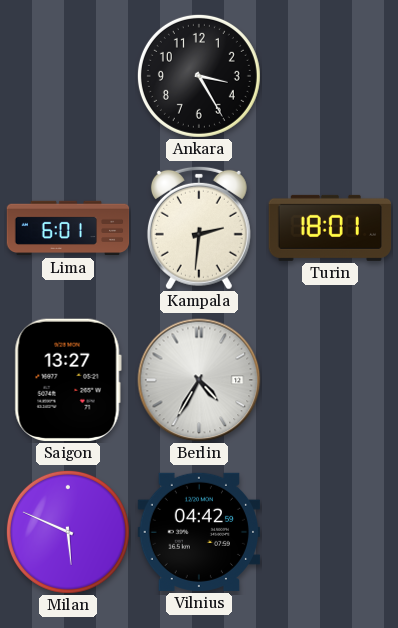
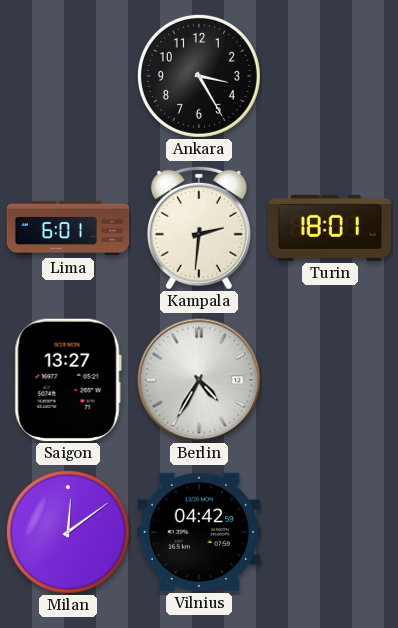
Milan: 5:49 -> 12:09 (68, 532)
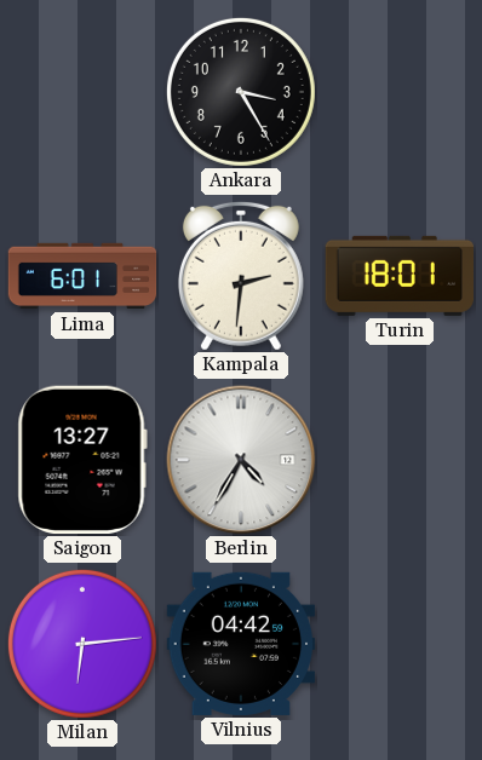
Milan: 12:09 -> 6:14 (82, 644)
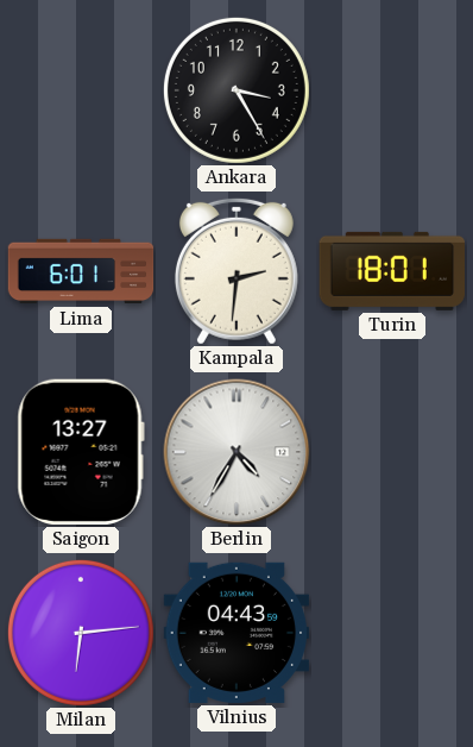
Vilnius: 04:42 -> 04:43 (236, 633)
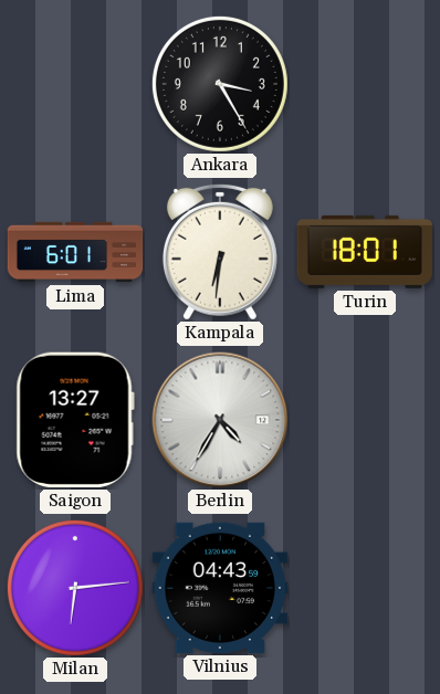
Kampala: 2:31 -> 6:31 (220, 252)
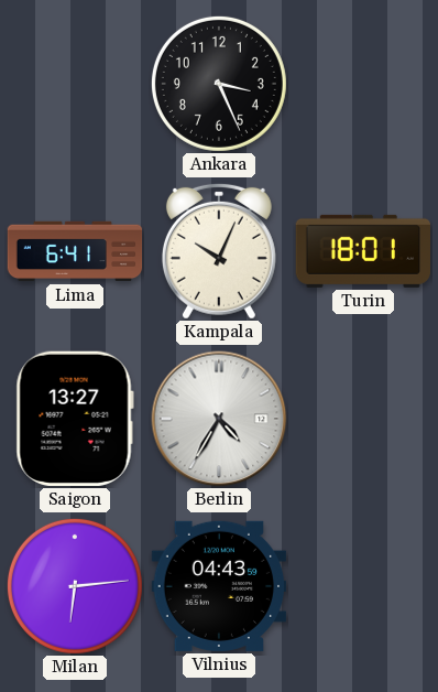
Ankara: 3:25 -> 3:26 (219, 84)
Lima: 6:01 -> 6:41 (75, 251)
Kampala: 6:31 -> 10:04 (219, 251)
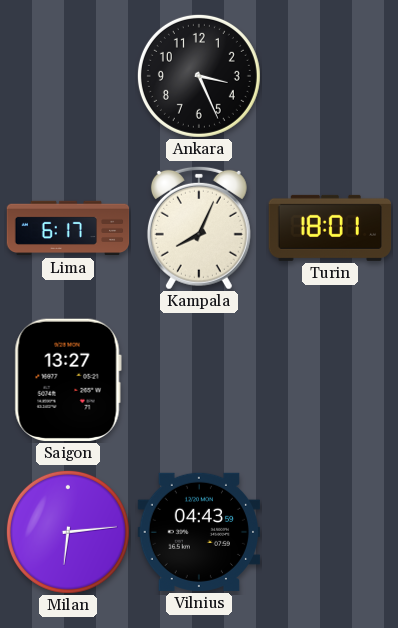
Lima: 6:41 -> 6:17 (68, 228)
Kampala: 10:04 -> 8:04 (199, 228)
Berlin: 4:35 -> none (219, 419)
